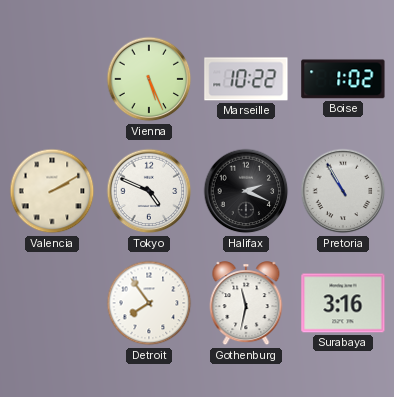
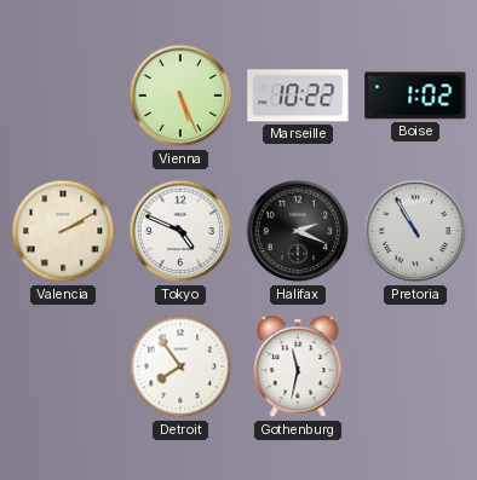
Surabaya: 3:16 -> none (343, 303)
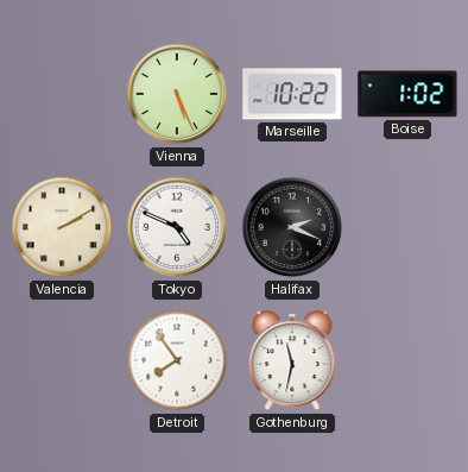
Pretoria: 10:55 -> none (415, 231)
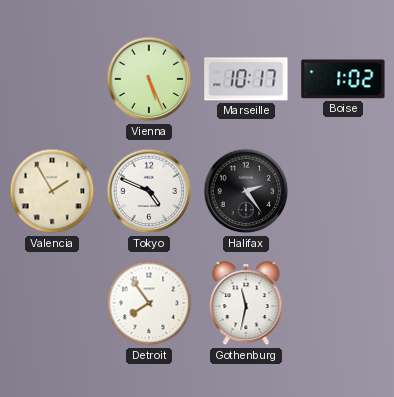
Marseille: 10:22 -> 10:17 (246, 79)
Valencia: 2:10 -> 1:55 (52, 191)
Halifax: 2:19 -> 2:24 (246, 191)
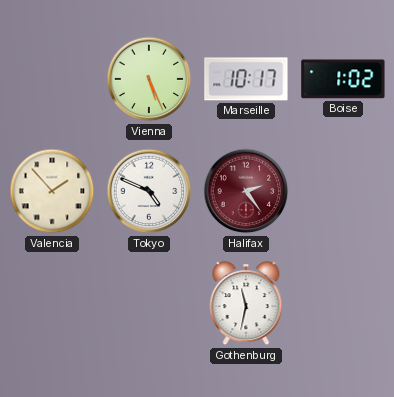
Valencia: 1:55 -> 1:53 (52, 191)
Halifax dial: black -> burgundy (246, 191)
Detroit: 7:54 -> none (149, 303)
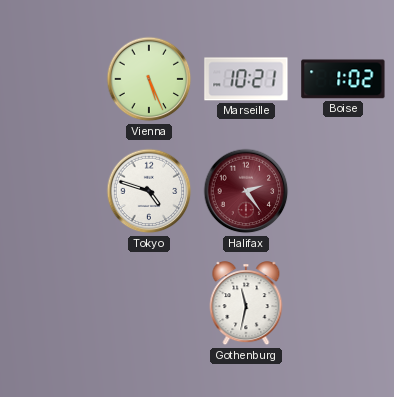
Marseille: 10:17 -> 10:21 (246, 79)
Valencia: 1:53 -> none (52, 191)
Tokyo: 4:49 -> 4:48 (149, 191)
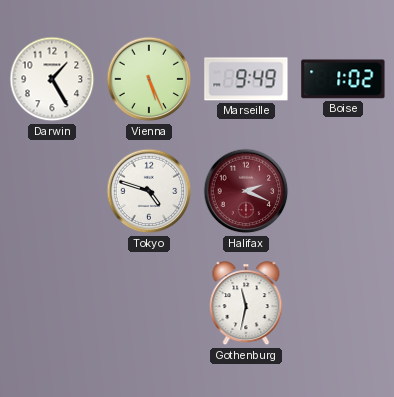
Darwin: none -> 1:25 (52, 79)
Marseille: 10:21 -> 9:49 (246, 79)
Halifax: 2:24 -> 2:19 (246, 191)
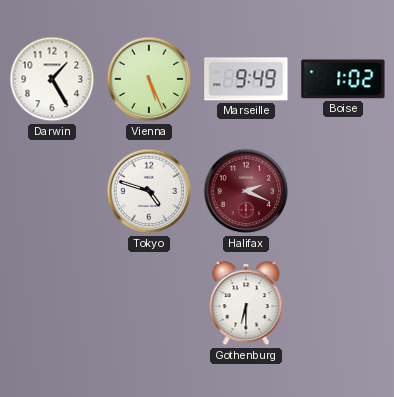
Gothenburg: 11:32 -> 6:30 (246, 304)
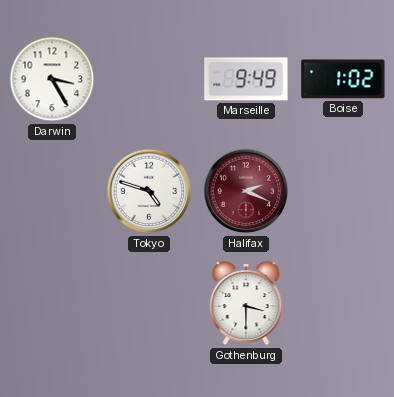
Darwin: 1:25 -> 3:25 (52, 79)
Vienna: 5:26 -> none (149, 79)
Gothenburg: 6:30 -> 3:30 (246, 304)
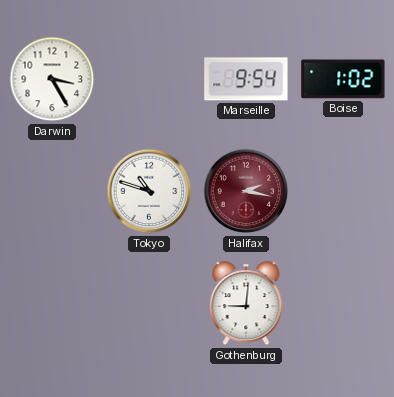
Marseille: 9:49 -> 9:54 (246, 79)
Tokyo: 4:48 -> 10:48 (149, 191)
Halifax: 2:19 -> 2:17 (246, 191)
Gothenburg: 3:30 -> 9:01 (246, 304)
